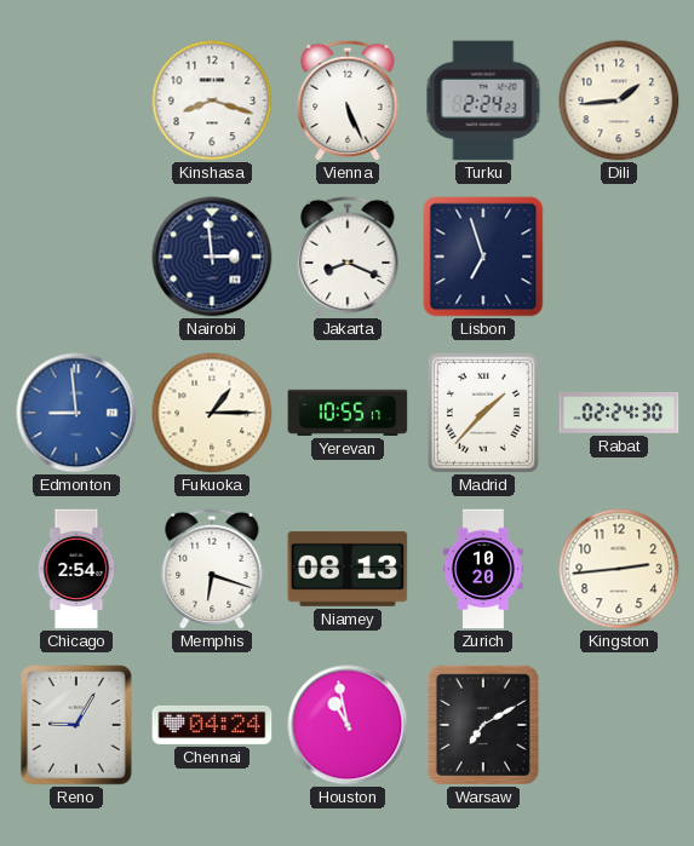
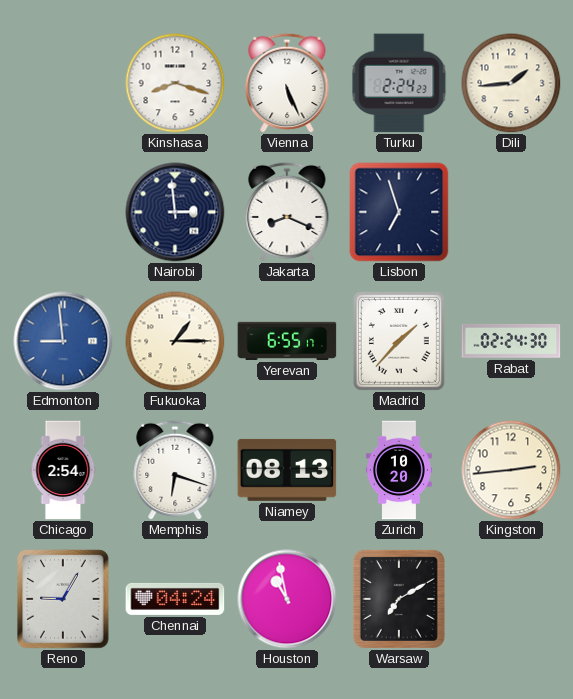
Yerevan: 10:55 -> 6:55 (287, 341)
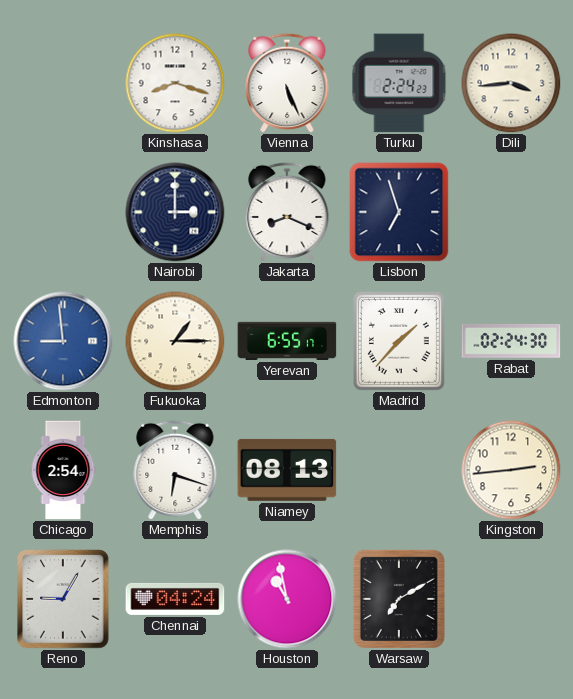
Dili: 1:44 -> 3:44 (511, 83)
Nairobi: 2:59 -> 3:00 (175, 212)
Zurich: 10:20 -> none (399, 470)
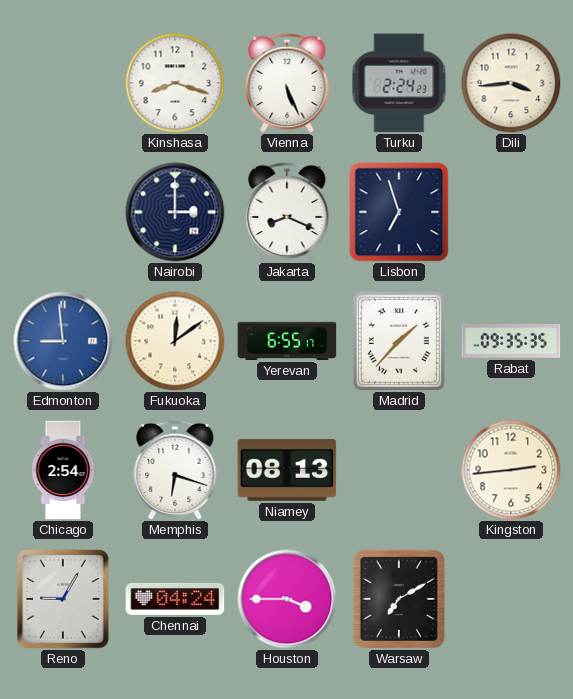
Fukuoka: 1:15 -> 12:09 (175, 341)
Rabat: 02:24 -> 09:35 (511, 341)
Houston: 10:58 -> 3:45 (287, 599)
